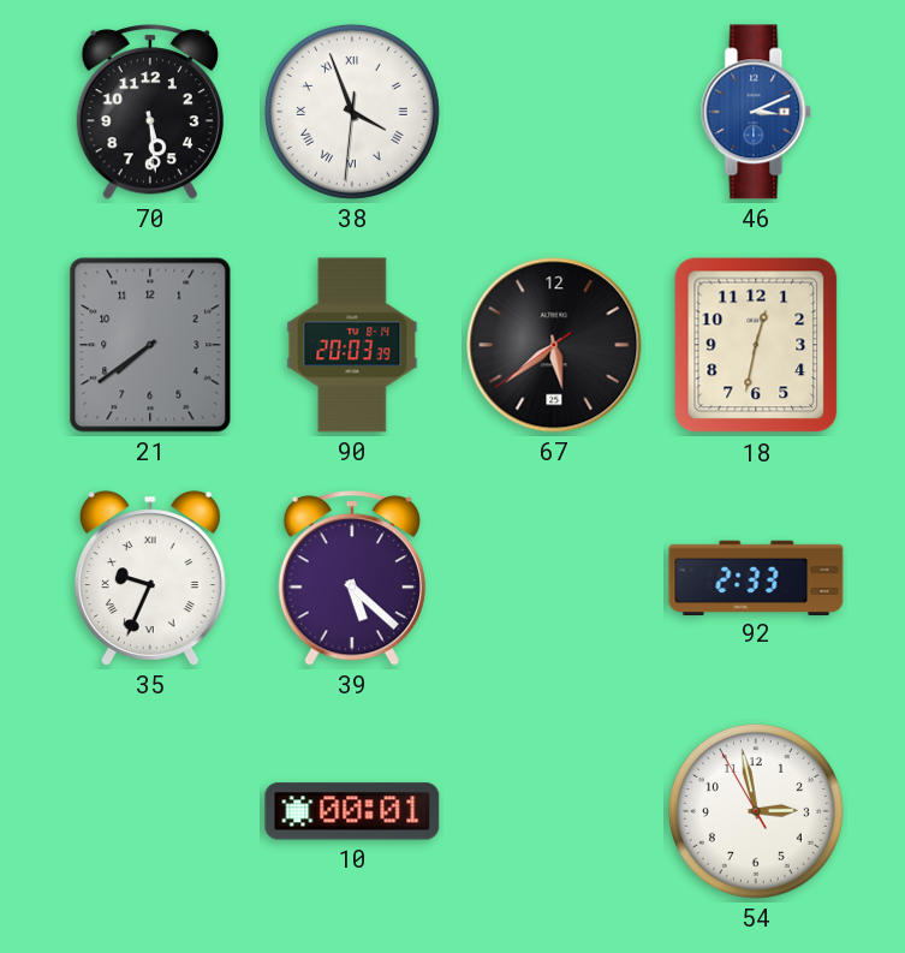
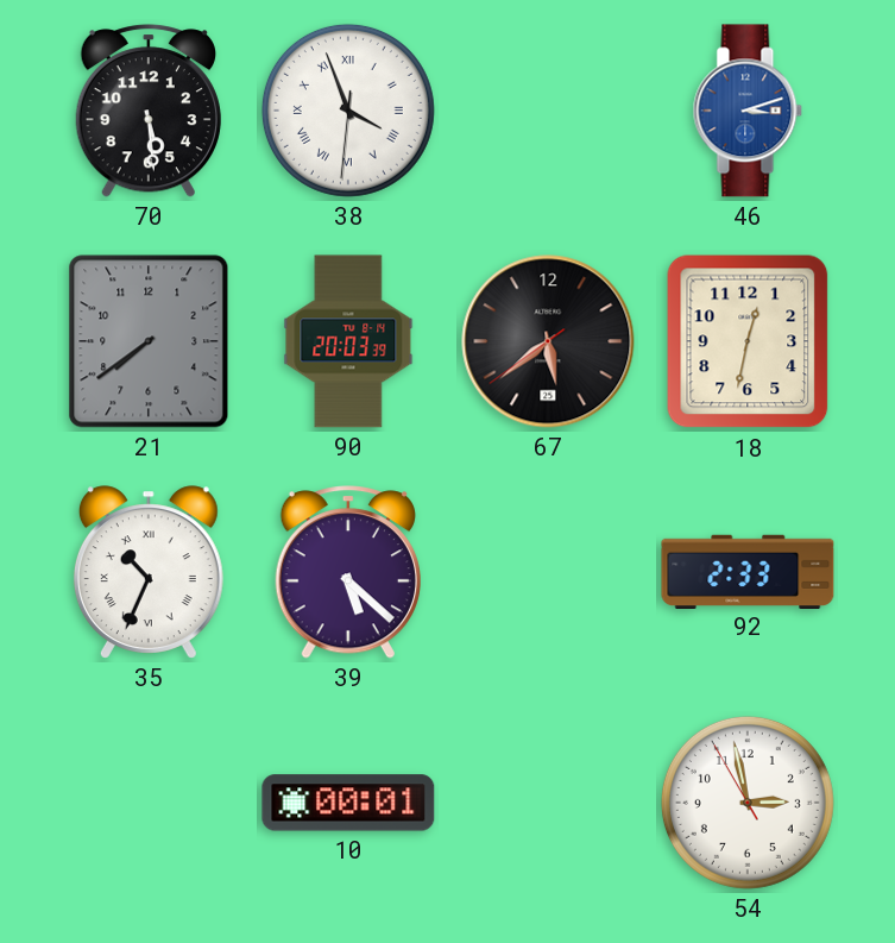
46: 3:11 -> 3:12 (748, 111)
35: 9:34 -> 10:34 (149, 572)
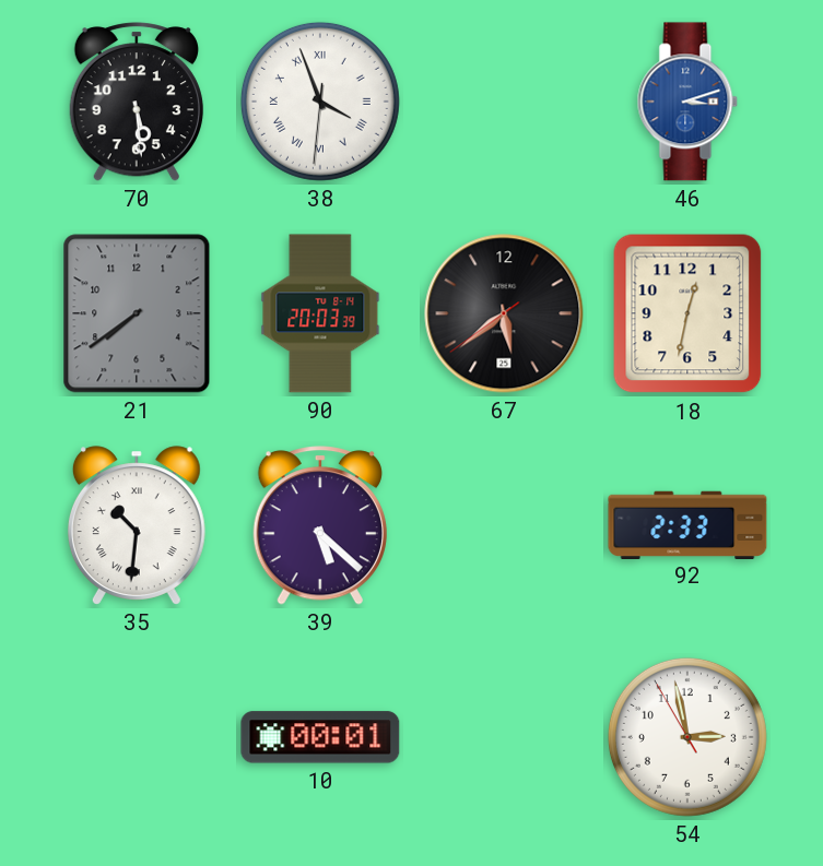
35: 10:34 -> 10:31 (137, 525)
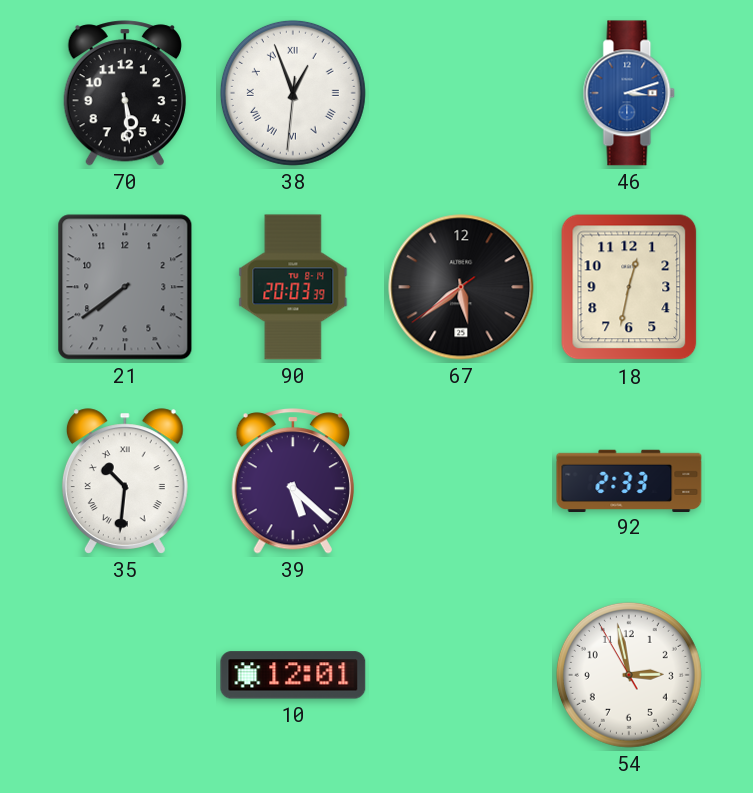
38: 3:56 -> 12:56 (293, 93)
10: 00:01 -> 12:01 (293, 675)
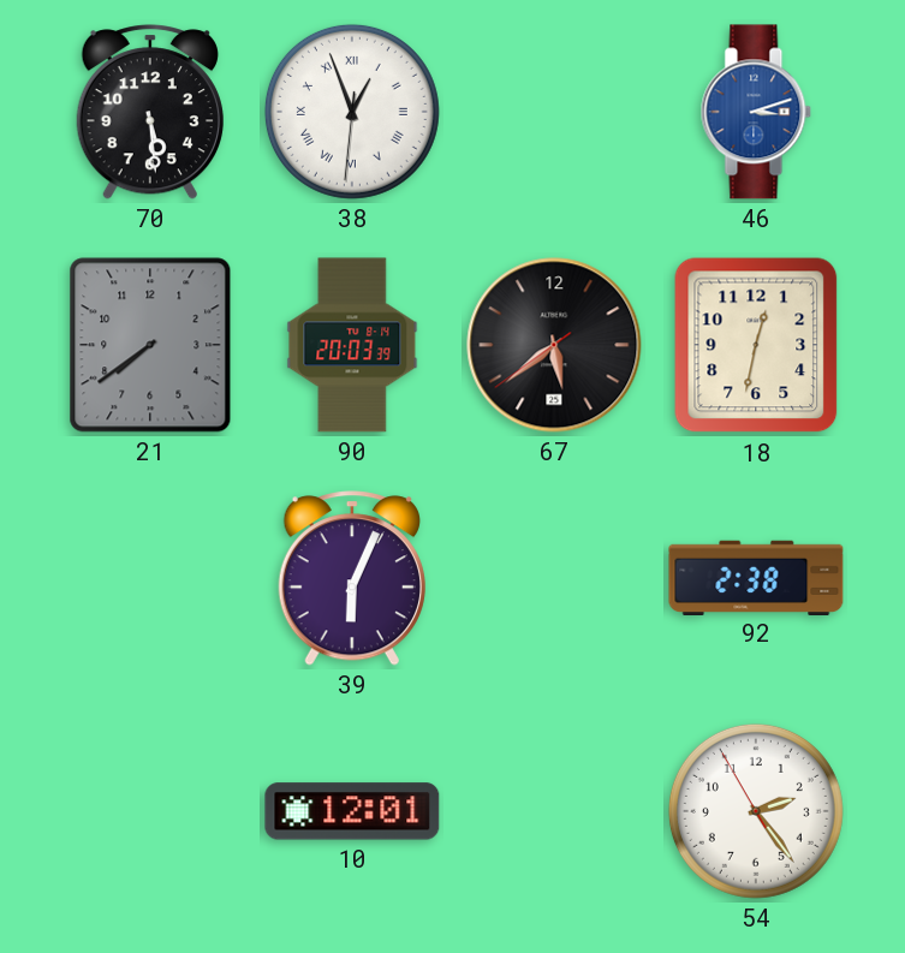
35: 10:31 -> none (125, 481)
39: 5:22 -> 6:04 (352, 578)
92: 2:33 -> 2:38 (756, 577)
54: 2:57 -> 2:23 (756, 811)
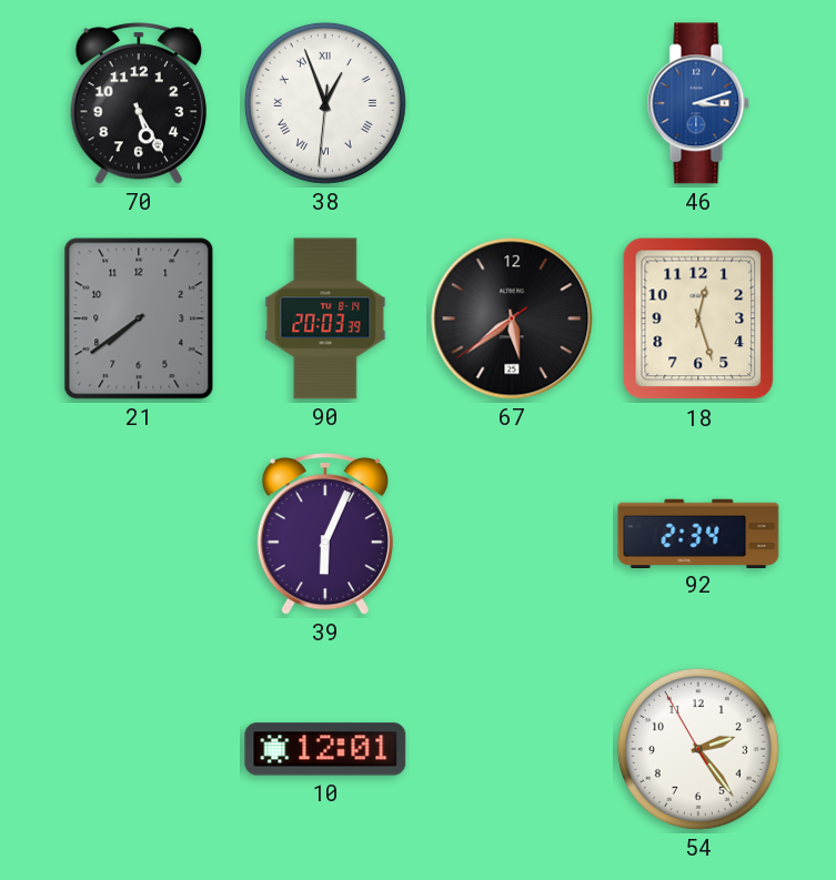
70: 5:29 -> 5:25 (139, 103)
18: 12:32 -> 12:27 (698, 318)
92: 2:38 -> 2:34 (698, 533)
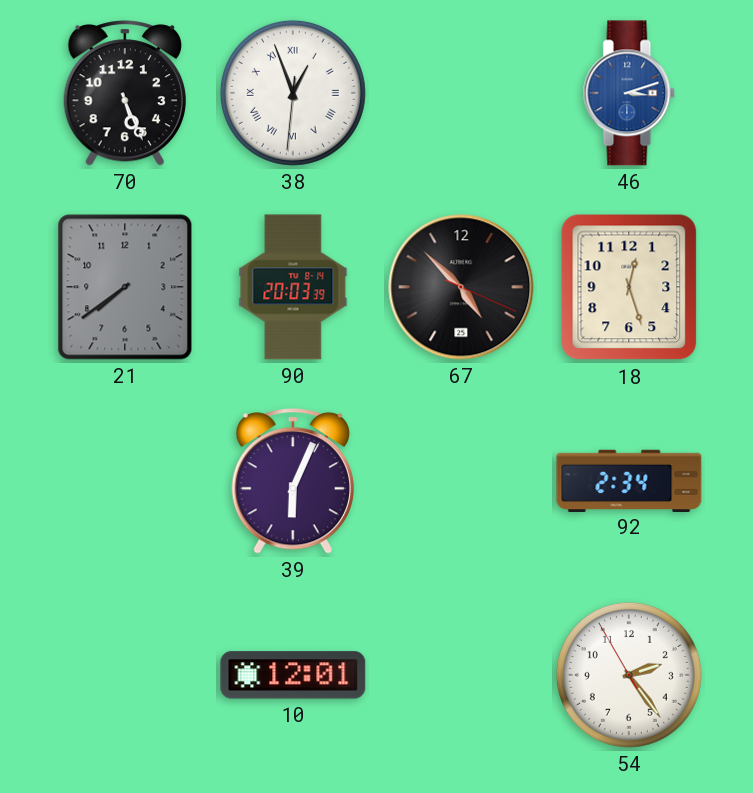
70: 5:25 -> 5:26 (125, 93)
67: 5:38 -> 4:52 (461, 287)
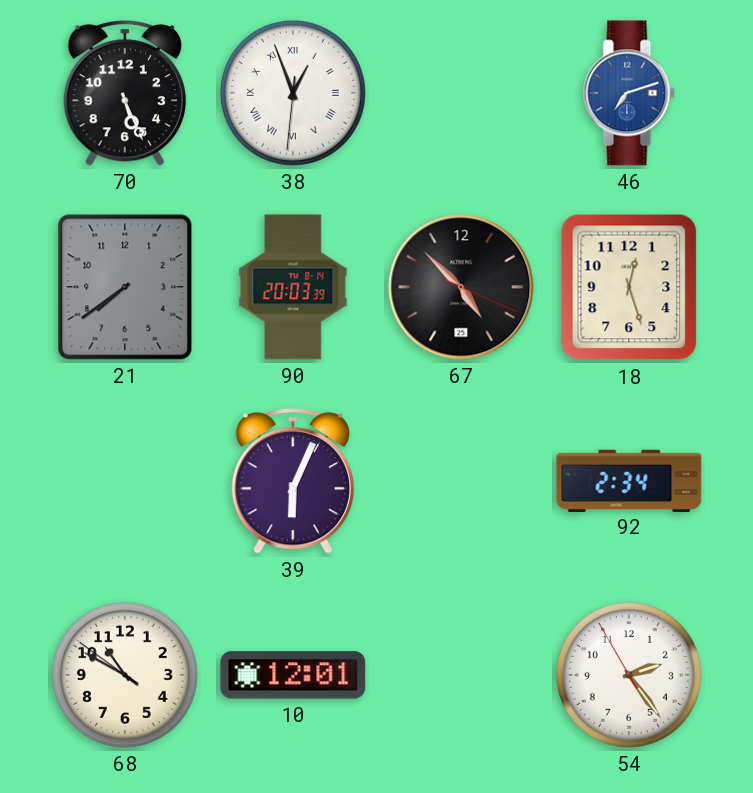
46: 3:12 -> 7:12 (629, 93)
68: none -> 10:49 (125, 675)
